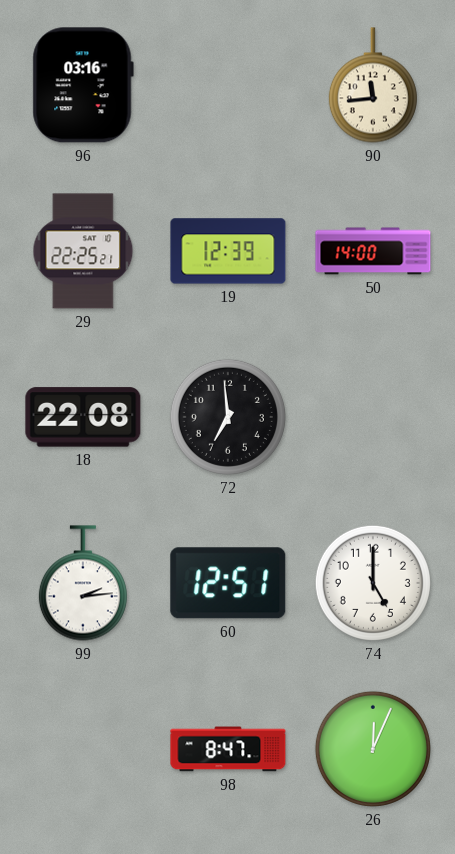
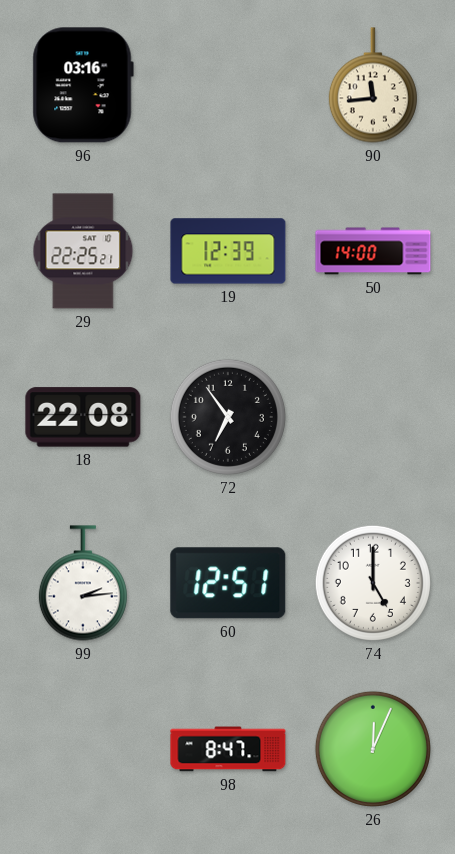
72: 6:59 -> 6:54 (228, 417)
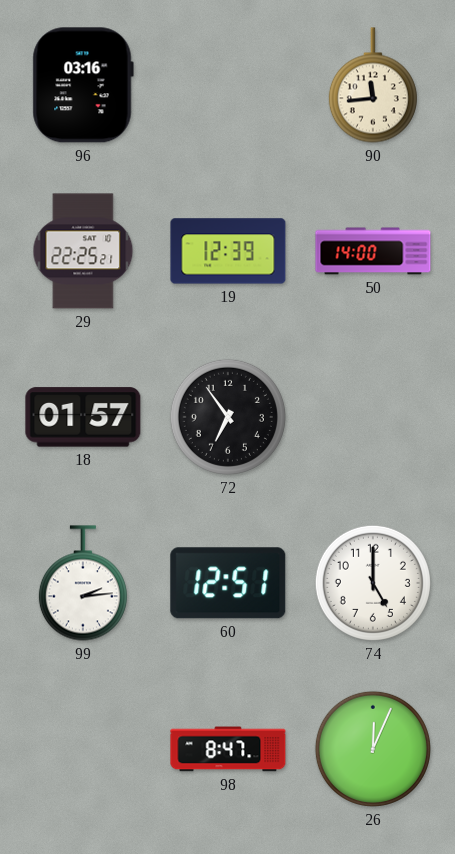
18: 22:08 -> 01:57 (83, 417)
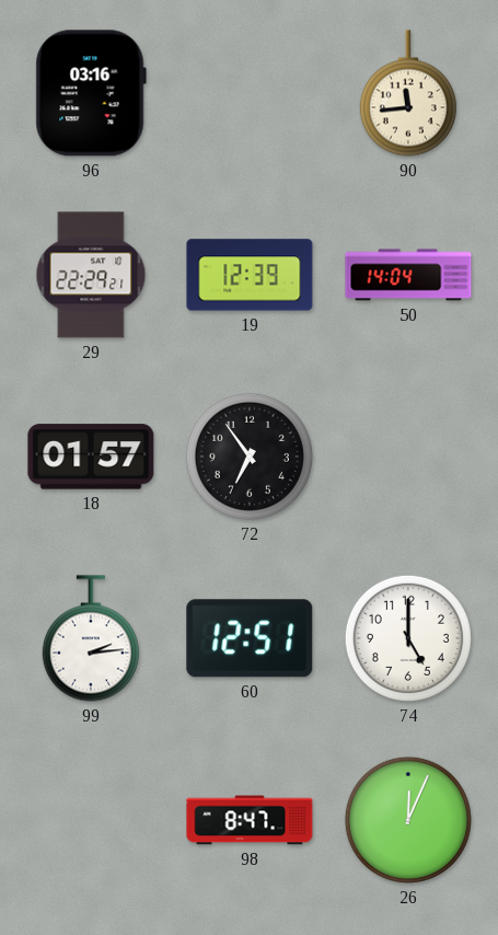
29: 22:25 -> 22:29 (91, 275)
50: 14:00 -> 14:04 (408, 275)
